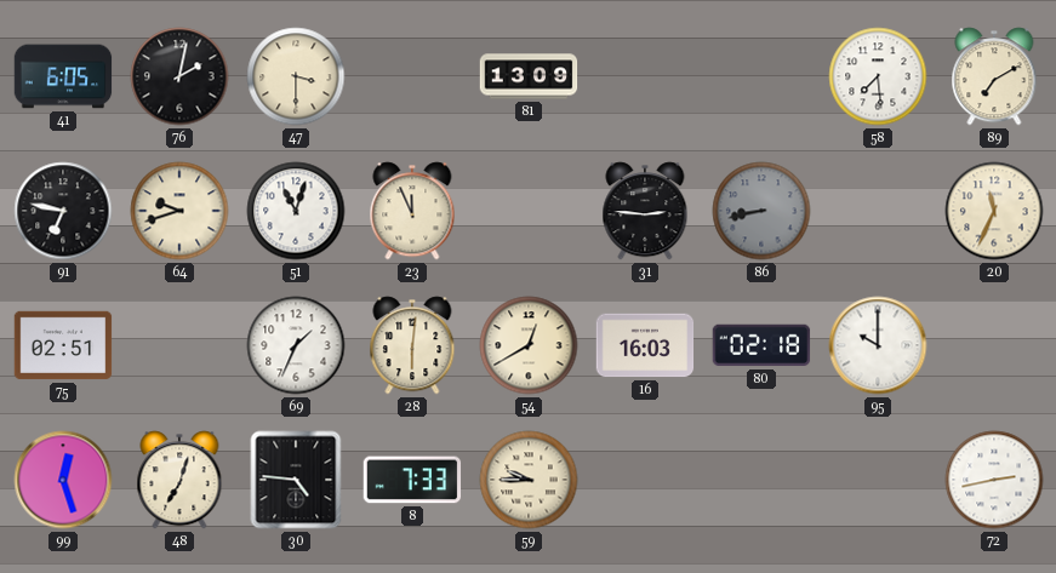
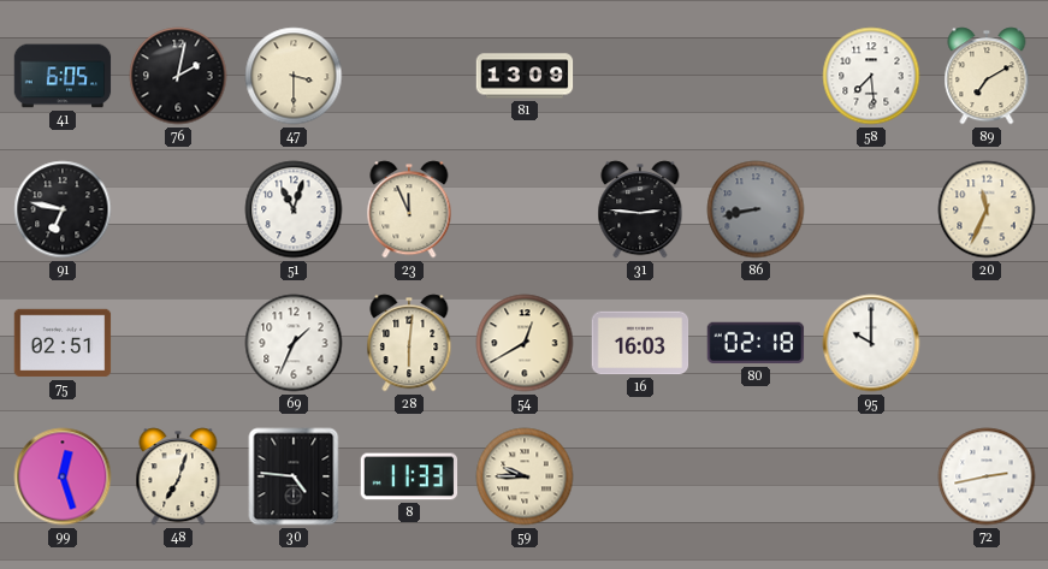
64: 9:42 -> none (179, 211)
8: 7:33 -> 11:33 (409, 476)
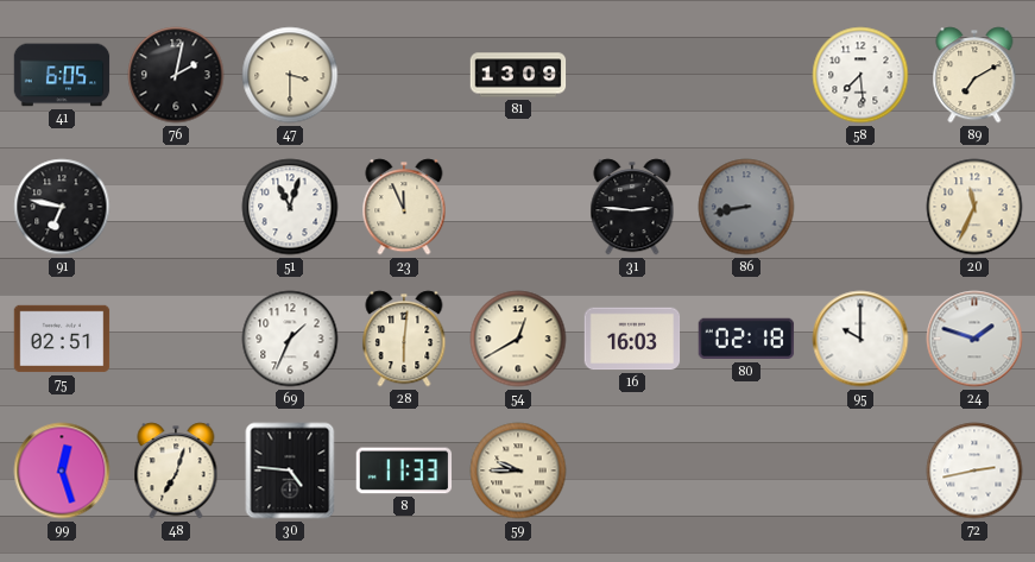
24: none -> 1:48 (974, 339)
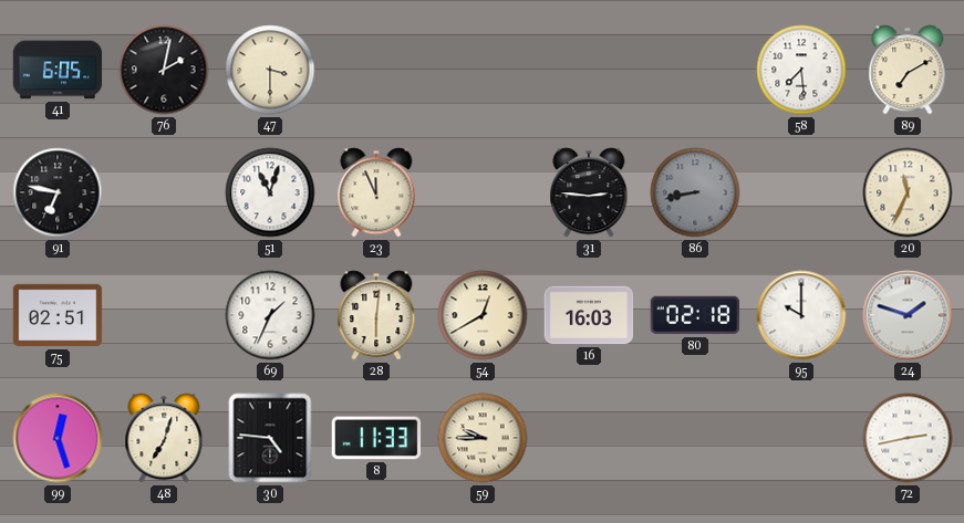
81: 13:09 -> none (518, 75)
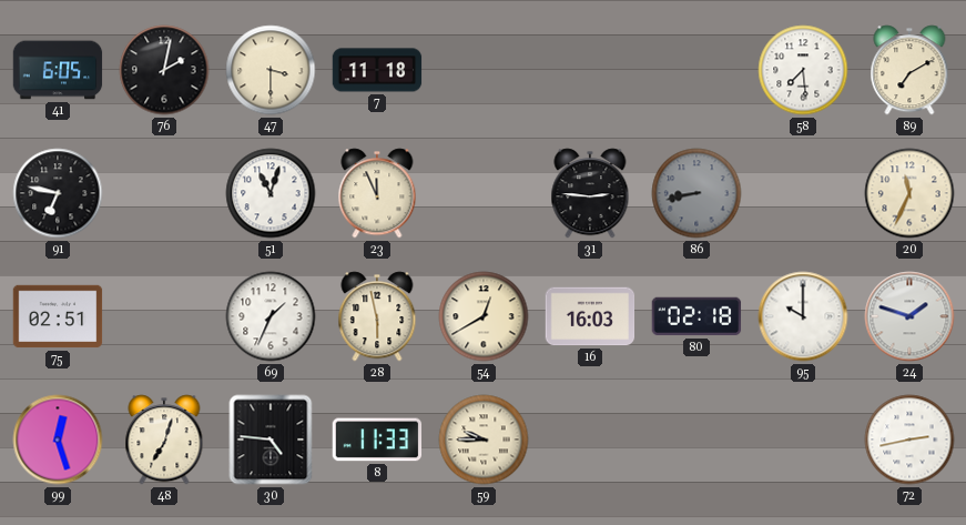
7: none -> 11:18 (377, 70)
28: 6:01 -> 5:58 (377, 316)
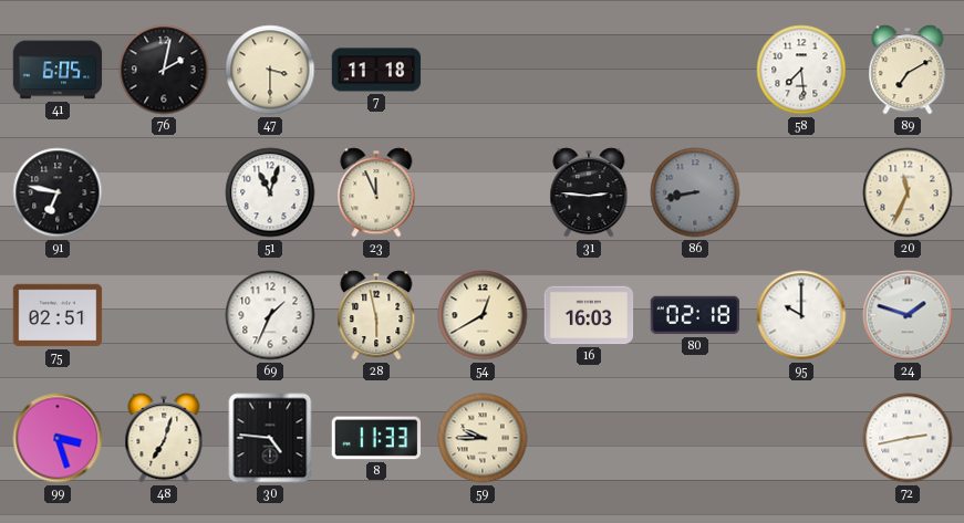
99: 12:27 -> 3:27 (58, 438)
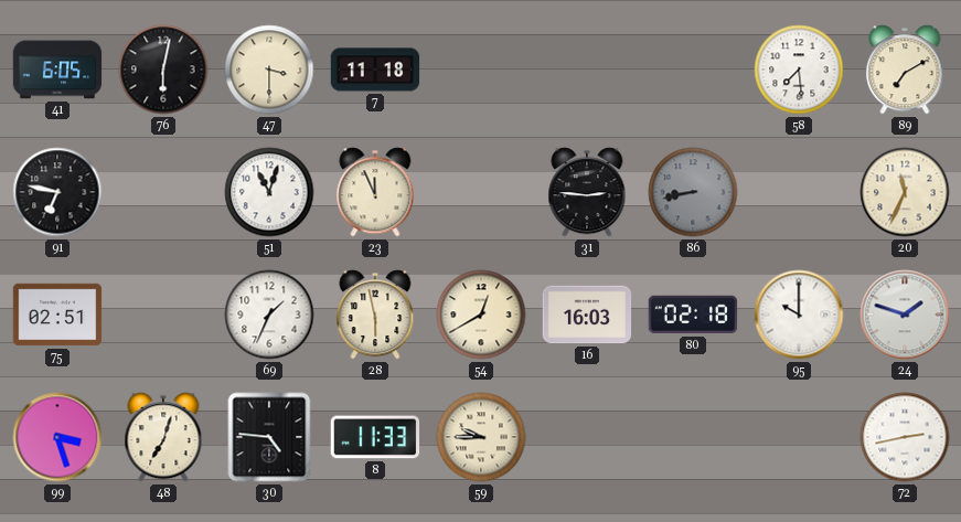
76: 2:02 -> 6:02 (163, 70)
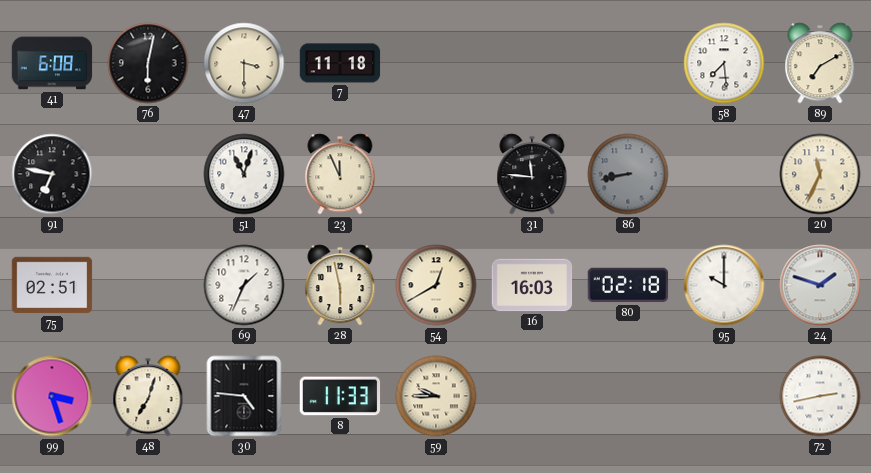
41: 6:05 -> 6:08 (52, 63)
31: 2:46 -> 11:46 (532, 174)
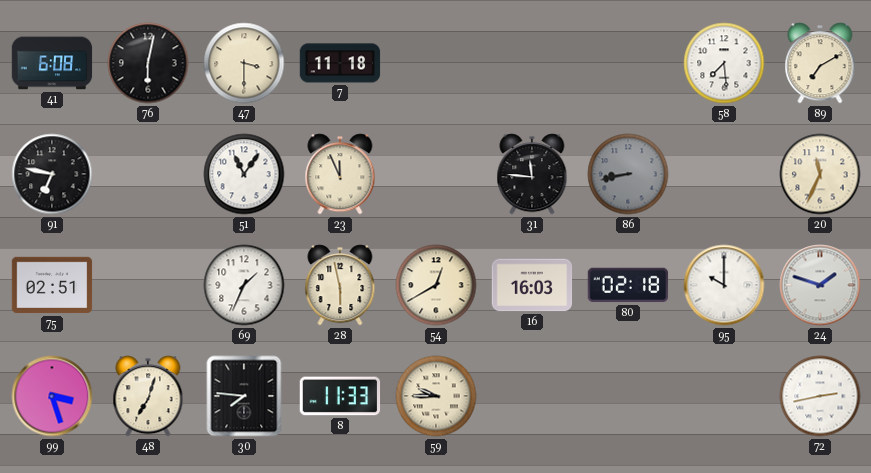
51: 11:03 -> 11:06 (244, 174)
30: 4:46 -> 7:46 (244, 396)
